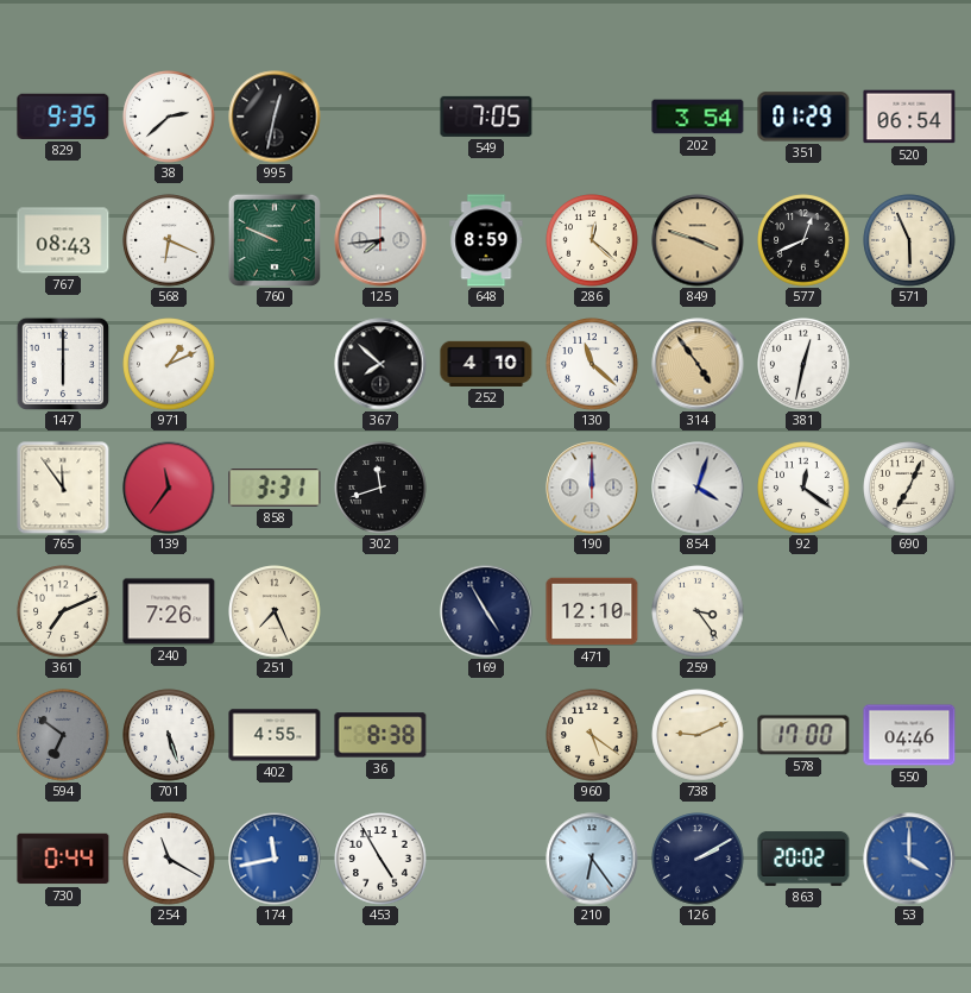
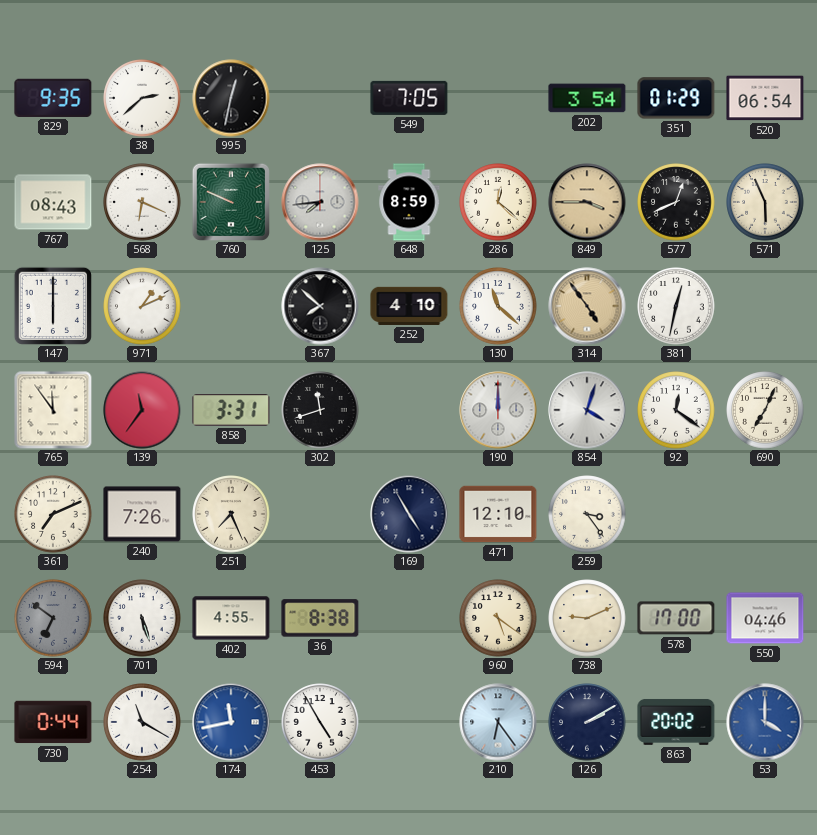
849: 3:48 -> 3:45 (587, 202)
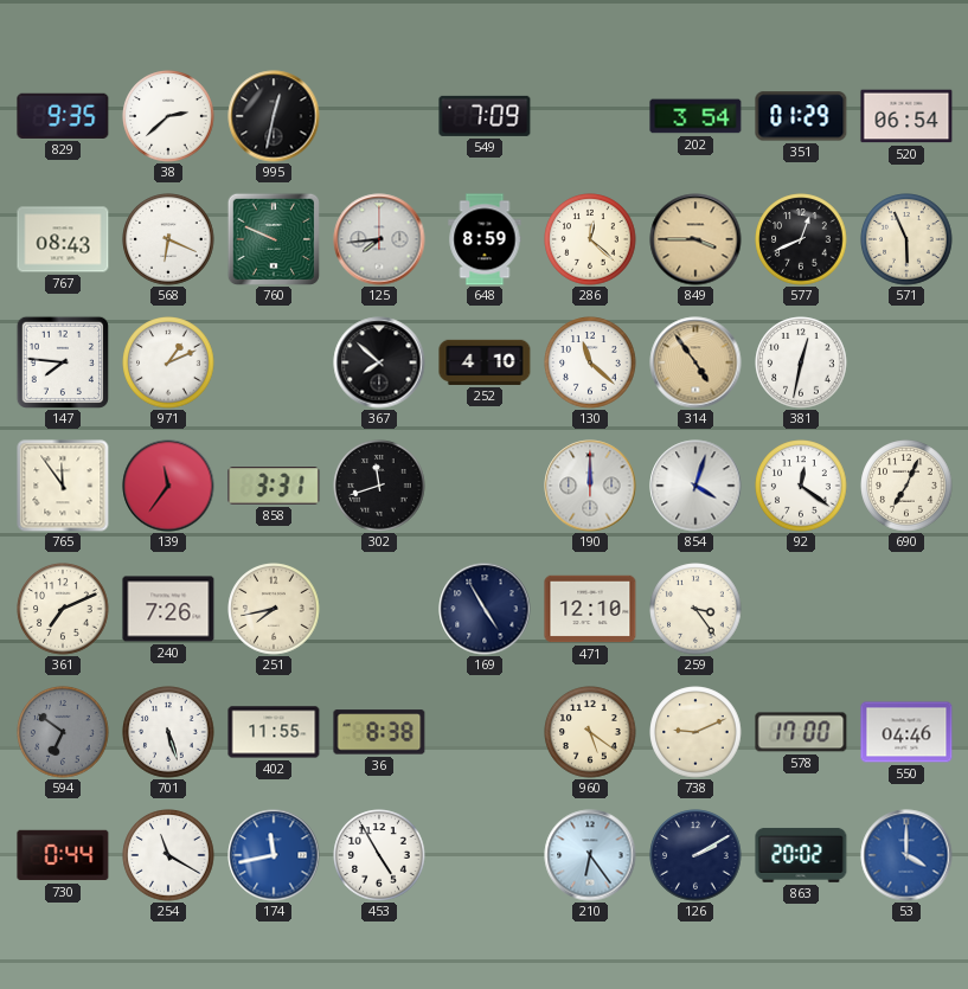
549: 7:05 -> 7:09 (485, 116)
147: 6:00 -> 7:46 (63, 362)
251: 7:26 -> 7:43 (274, 609)
402: 4:55 -> 11:55 (274, 732)
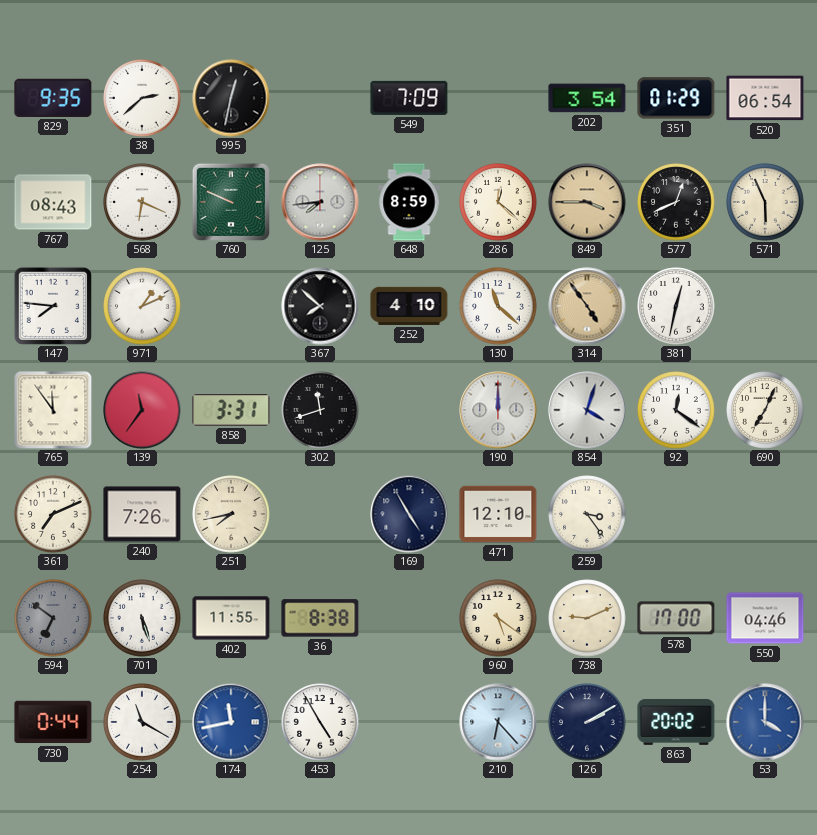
210: 6:24 -> 6:23 (498, 722)
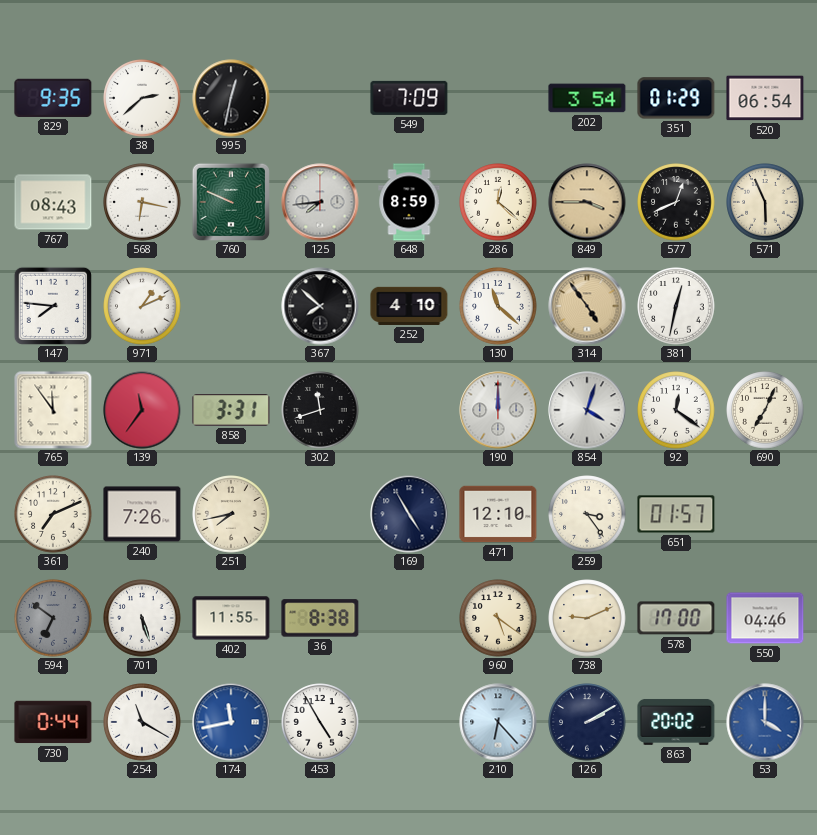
568: 6:19 -> 6:17 (142, 202)
651: none -> 01:57 (676, 514)
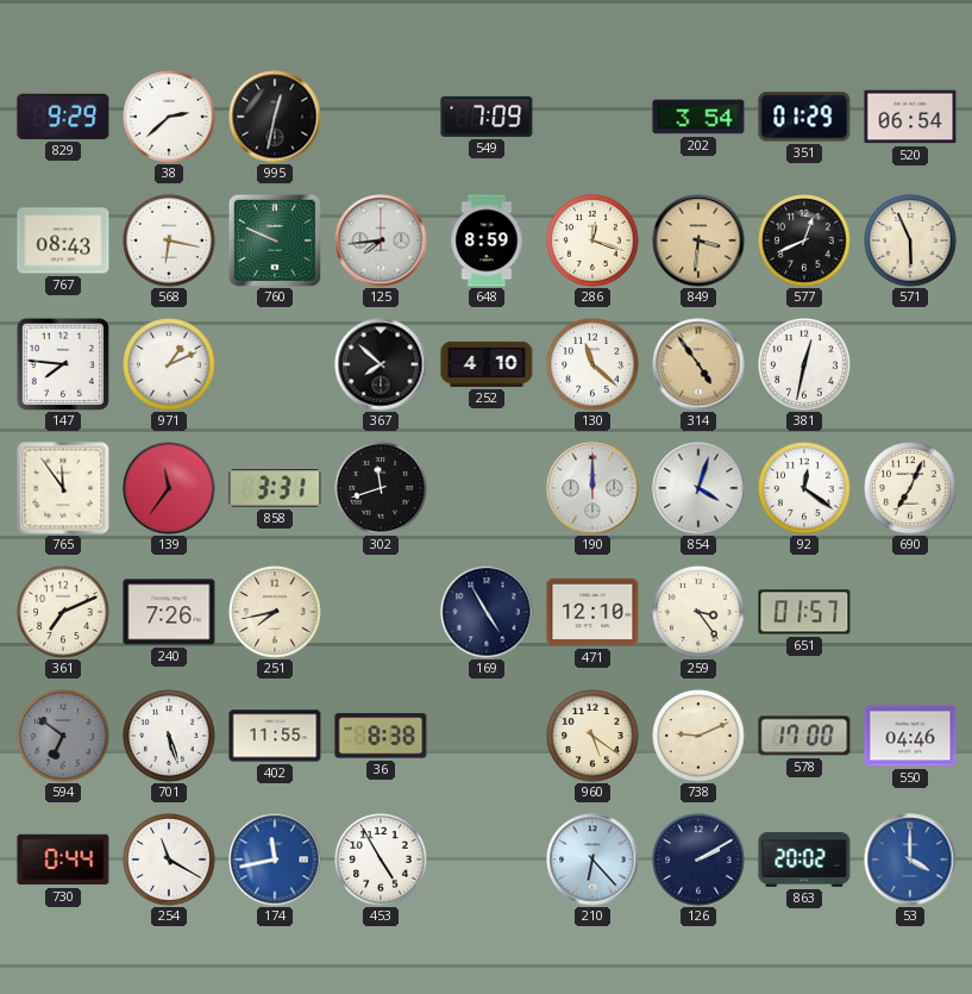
829: 9:35 -> 9:29 (63, 117)
286: 12:22 -> 12:18 (592, 240)
849: 3:45 -> 3:31 (698, 240)
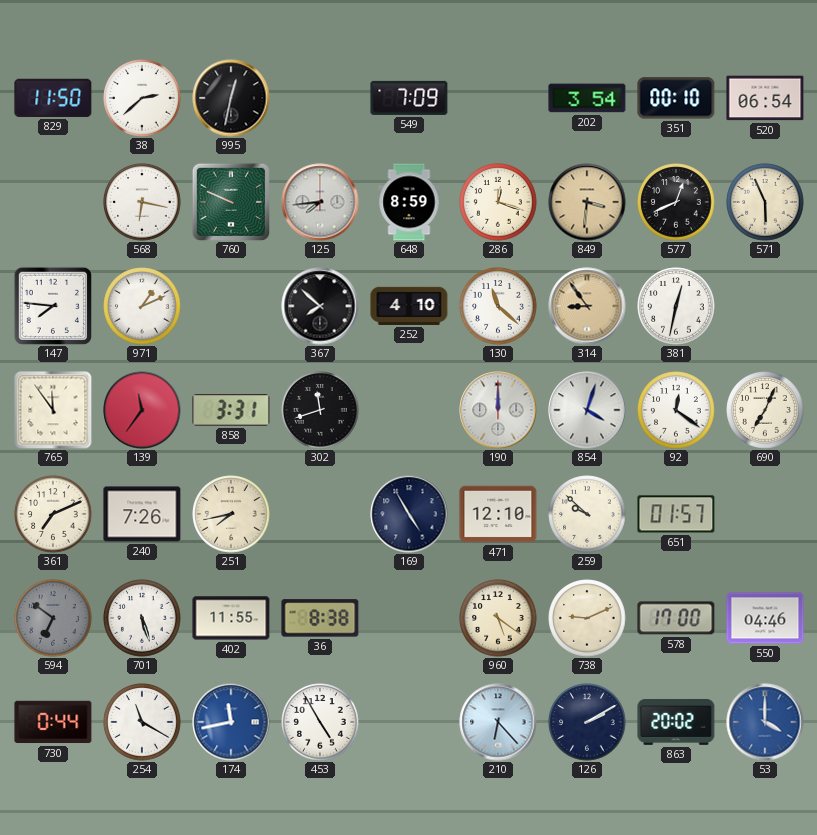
829: 9:29 -> 11:50 (53, 98)
351: 01:29 -> 00:10 (676, 98)
767: 08:43 -> none (63, 240)
314: 4:54 -> 8:54 (587, 306)
259: 3:24 -> 9:52 (587, 514)
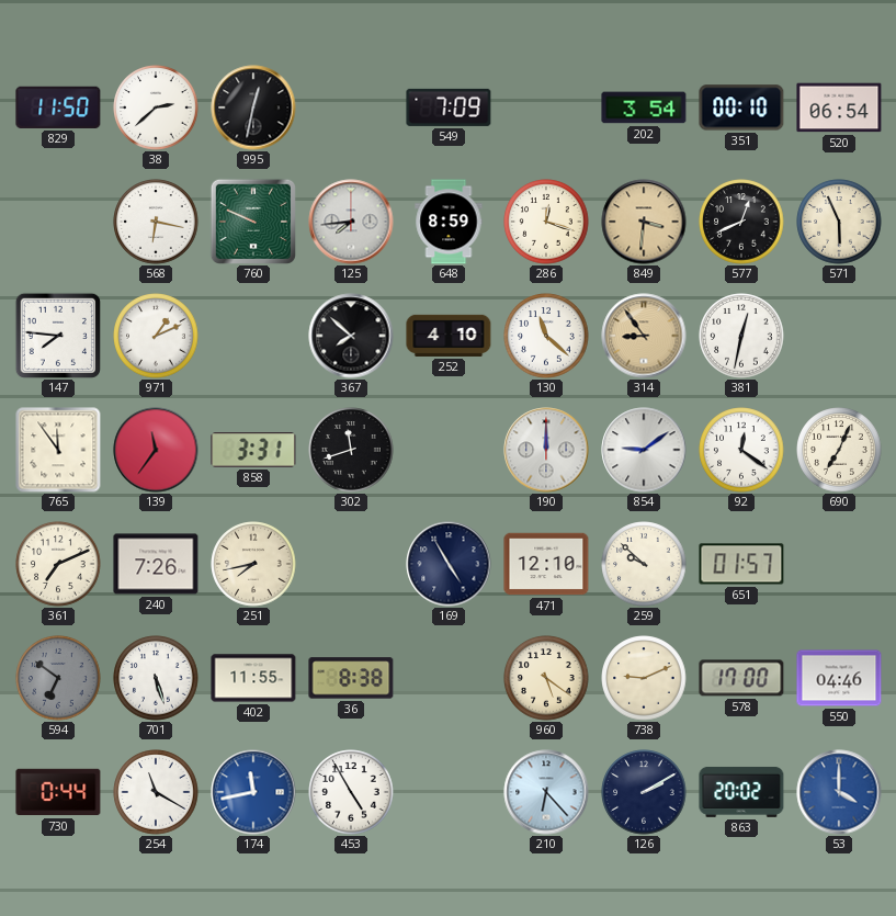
854: 4:03 -> 9:09 (644, 450)
